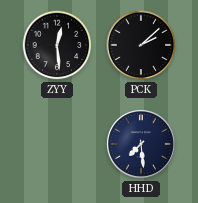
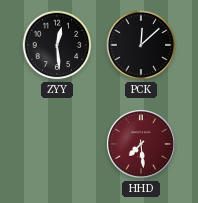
PCK: 2:08 -> 12:08 (141, 45)
HHD dial: navy -> burgundy (141, 144)
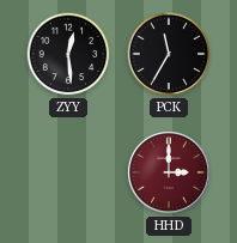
PCK: 12:08 -> 11:35 (169, 54)
HHD: 7:29 -> 3:00 (169, 172)
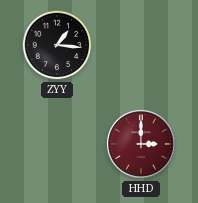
ZYY: 12:29 -> 1:16 (57, 45)
PCK: 11:35 -> none (169, 54)
